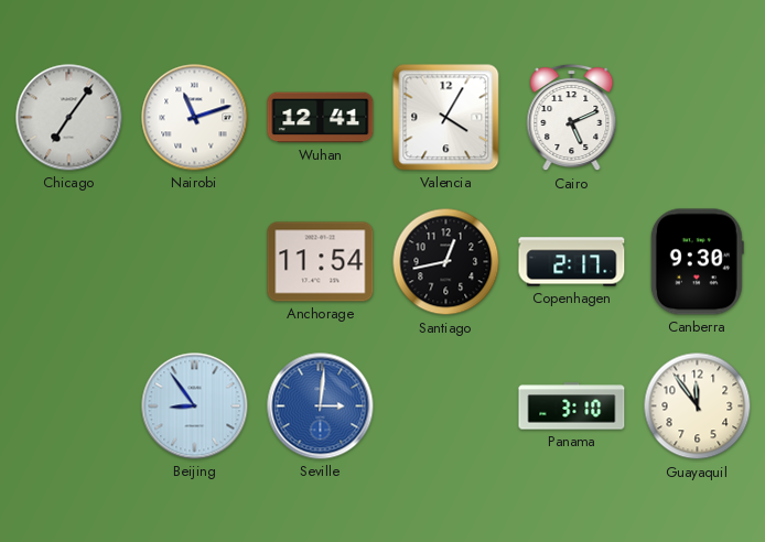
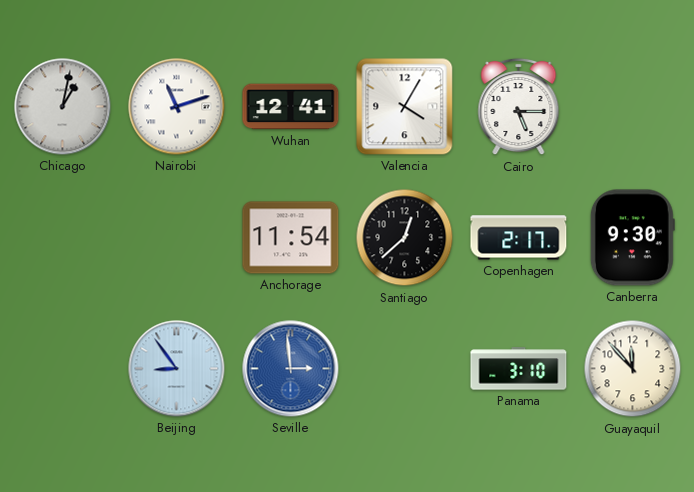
Chicago: 7:06 -> 1:02 (63, 107)
Cairo: 5:11 -> 5:15 (519, 107)
Santiago: 12:43 -> 12:38 (405, 238)
Seville: 3:01 -> 2:59 (291, 369)
Guayaquil: 11:54 -> 11:53 (633, 369)
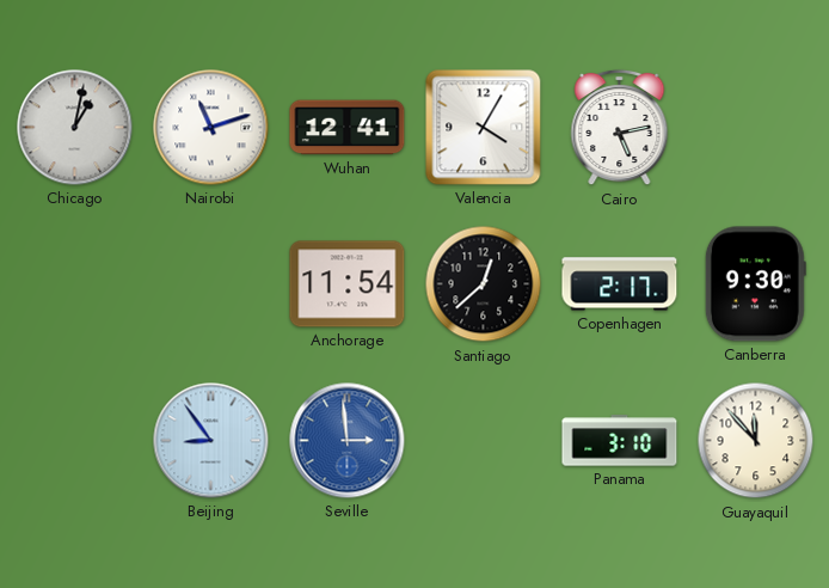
Cairo: 5:15 -> 5:13 (620, 128)
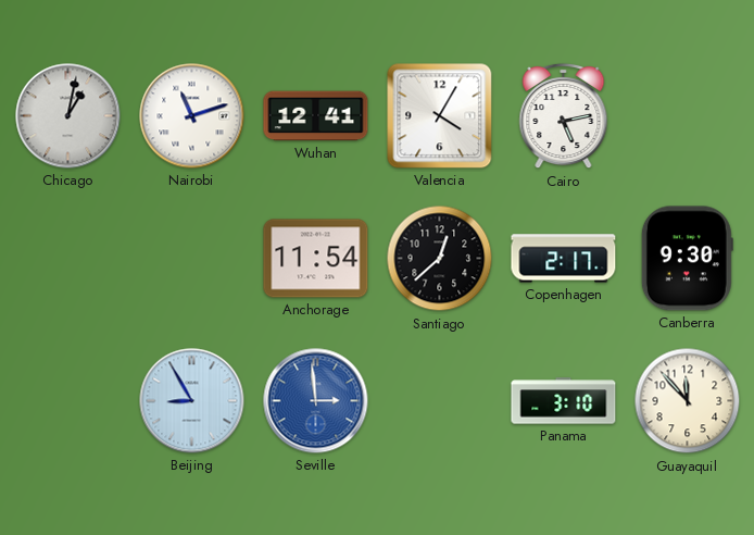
Beijing: 8:54 -> 8:55 (192, 401)
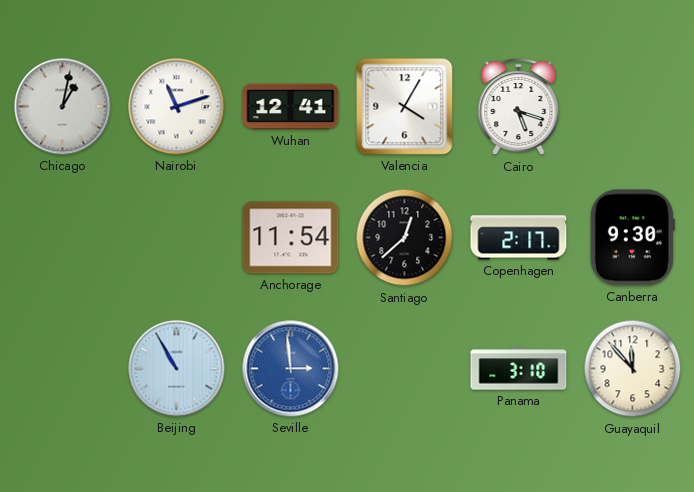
Cairo: 5:13 -> 5:18 (519, 107)
Beijing: 8:55 -> 10:55 (177, 369)
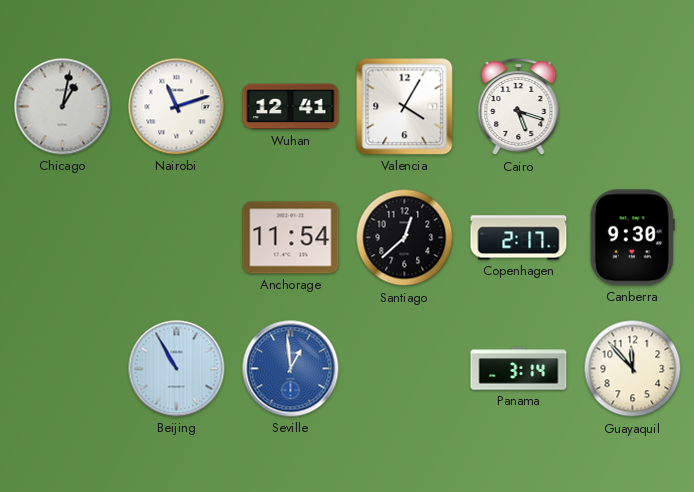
Seville: 2:59 -> 12:59 (291, 369)
Panama: 3:10 -> 3:14 (519, 369)
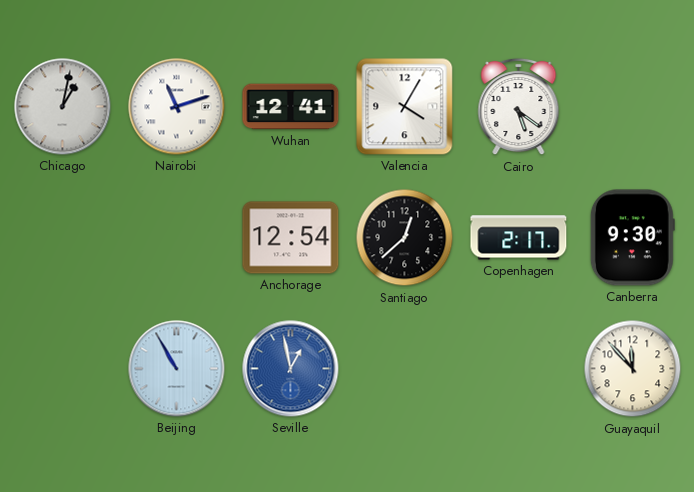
Cairo: 5:18 -> 5:21 (519, 107)
Anchorage: 11:54 -> 12:54 (291, 238)
Seville: 12:59 -> 12:58 (291, 369)
Panama: 3:14 -> none (519, 369)
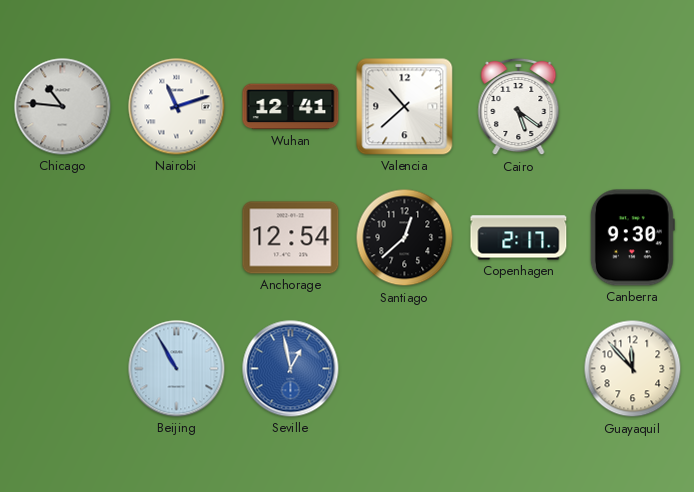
Chicago: 1:02 -> 10:46 (63, 107)
Valencia: 4:05 -> 10:38 (405, 107)
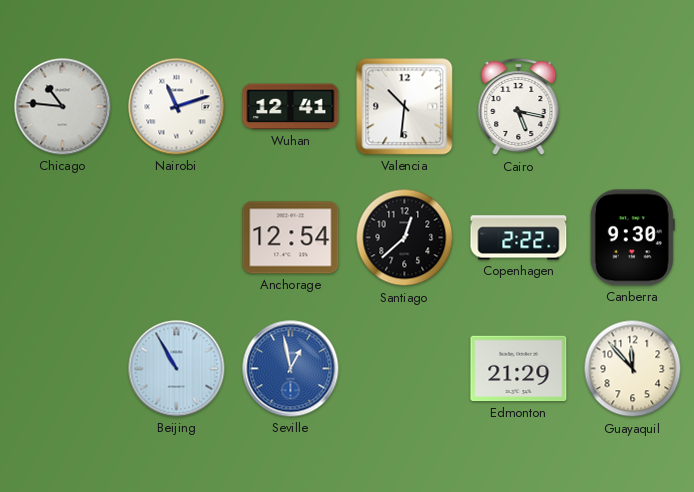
Valencia: 10:38 -> 10:31 (405, 107)
Cairo: 5:21 -> 5:17 (519, 107)
Copenhagen: 2:17 -> 2:22 (519, 238)
Edmonton: none -> 21:29 (519, 369)
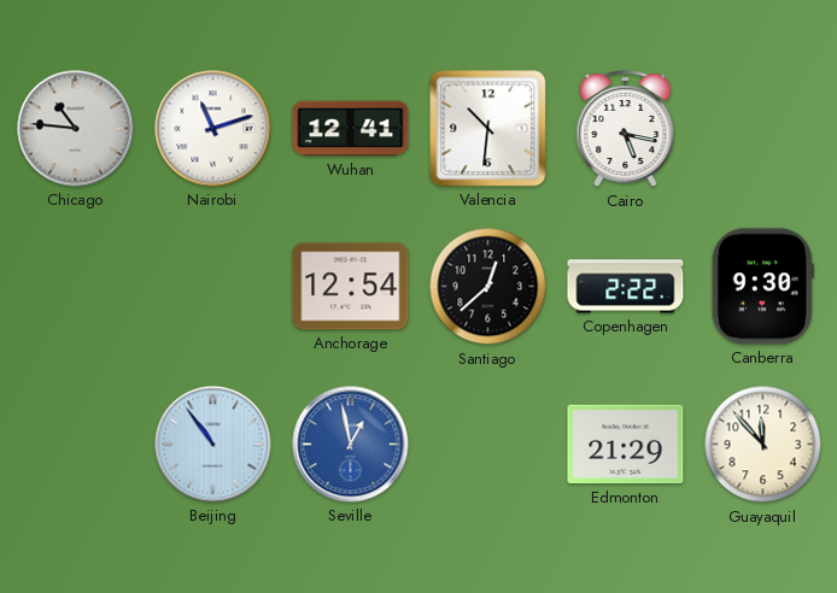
Beijing: 10:55 -> 10:54 (213, 445)
